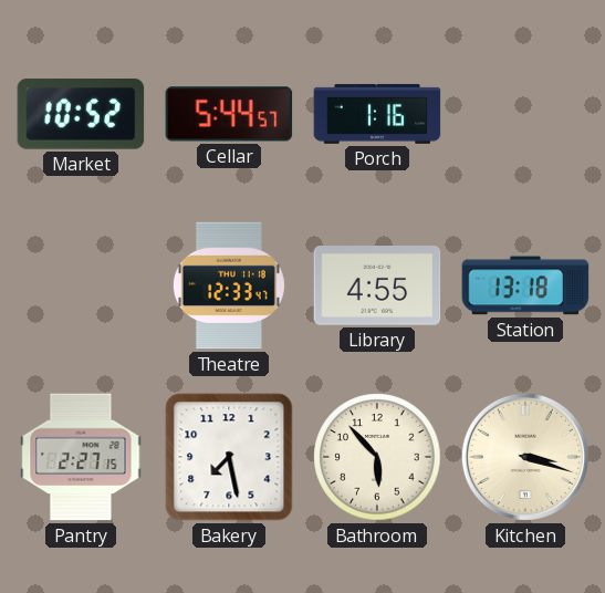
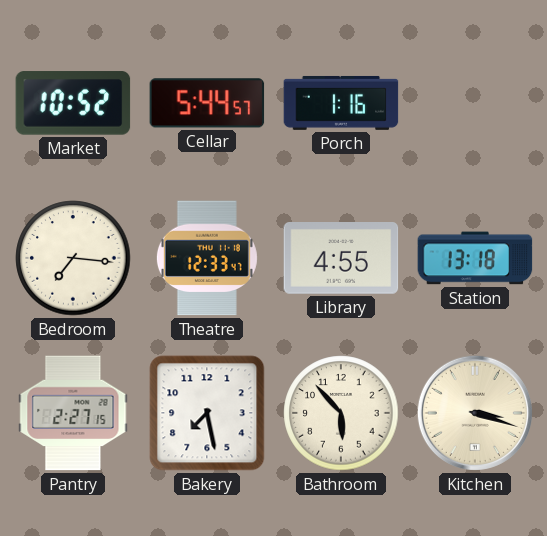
Bedroom: none -> 7:16 (73, 258)
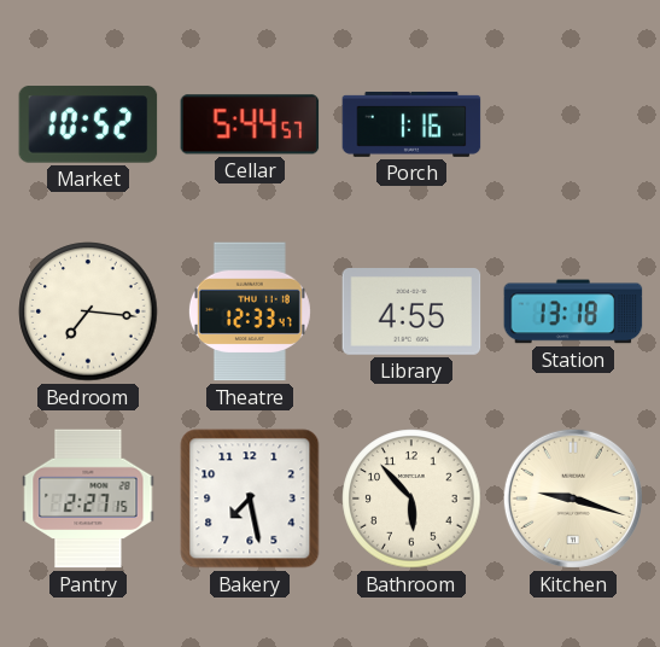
Kitchen: 3:18 -> 9:18 (573, 499)
